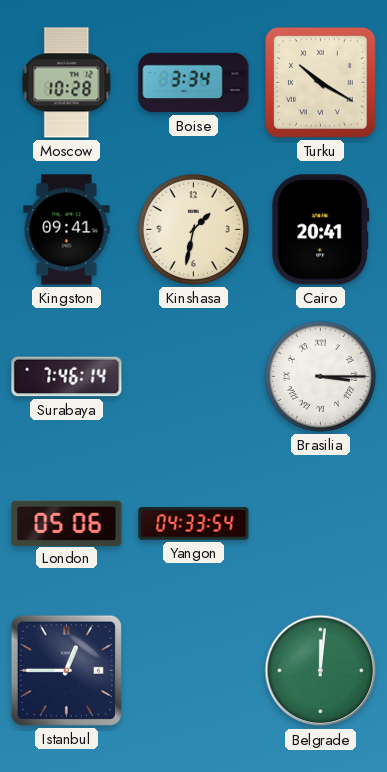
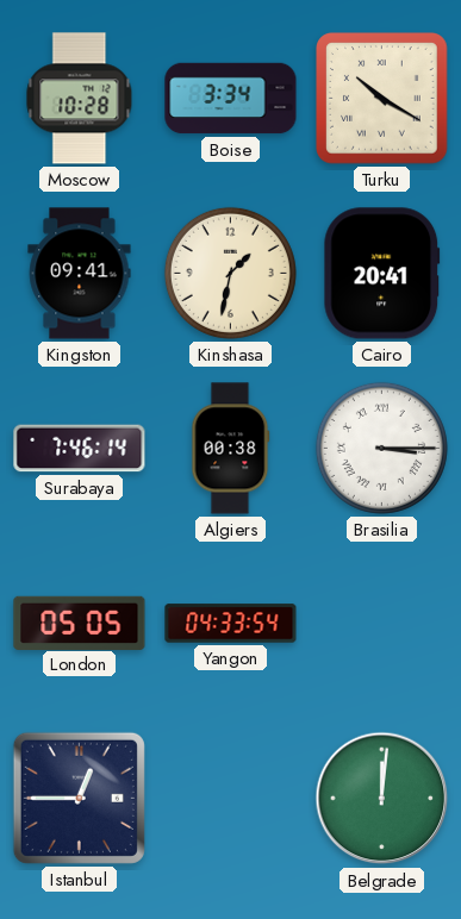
Algiers: none -> 00:38 (231, 449)
London: 05:06 -> 05:05 (80, 623)
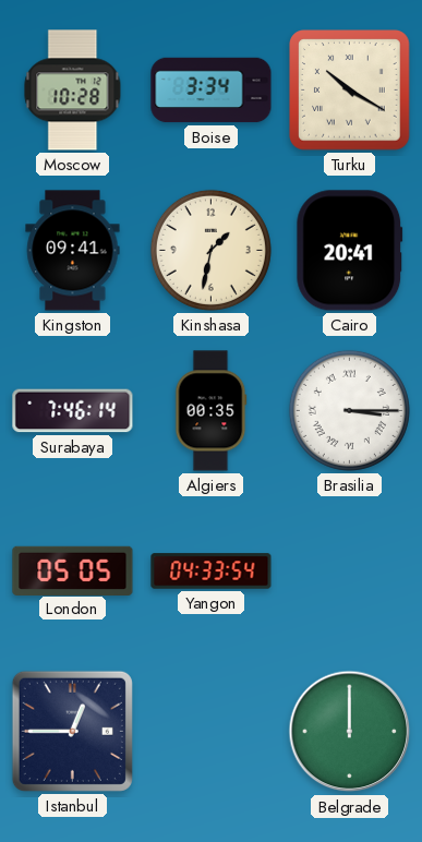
Algiers: 00:38 -> 00:35 (212, 411)
Belgrade: 12:01 -> 12:00 (350, 732)
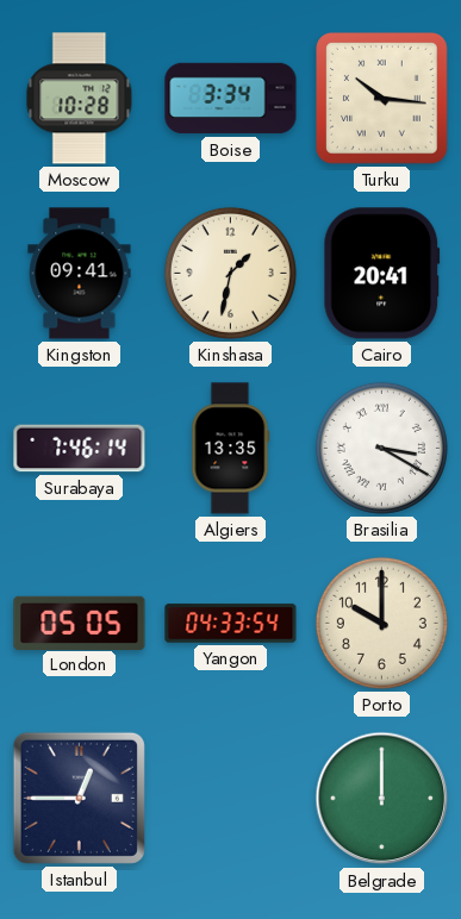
Turku: 10:20 -> 10:16 (382, 99)
Algiers: 00:35 -> 13:35 (231, 449)
Brasilia: 3:15 -> 3:20 (381, 448)
Porto: none -> 10:00 (381, 623)
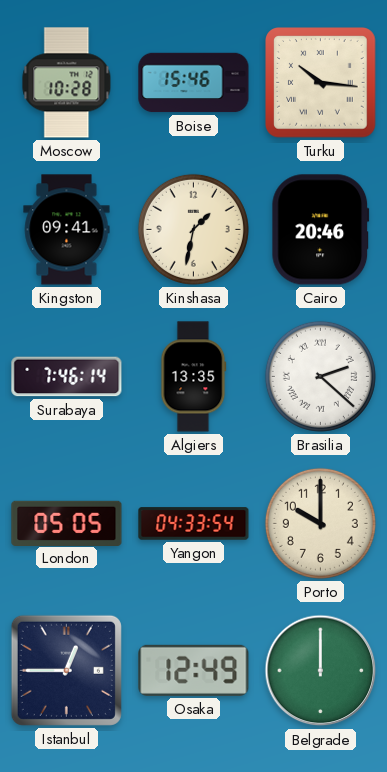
Boise: 3:34 -> 15:46 (194, 83)
Cairo: 20:41 -> 20:46 (321, 230)
Brasilia: 3:20 -> 2:22 (320, 376)
Osaka: none -> 12:49 (194, 670)
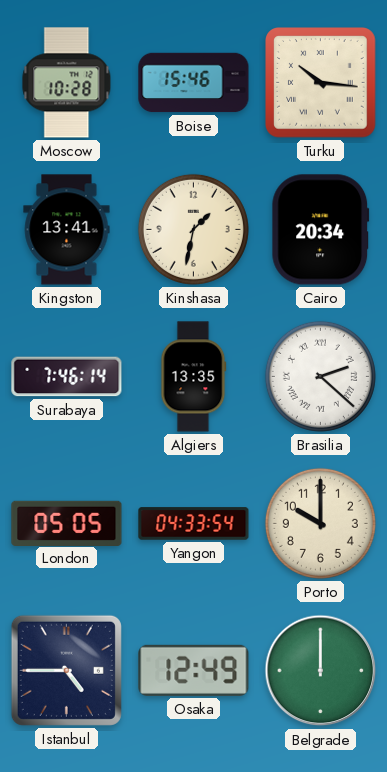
Kingston: 09:41 -> 13:41 (67, 230)
Cairo: 20:46 -> 20:34 (321, 230)
Istanbul: 12:45 -> 4:45 (66, 670)
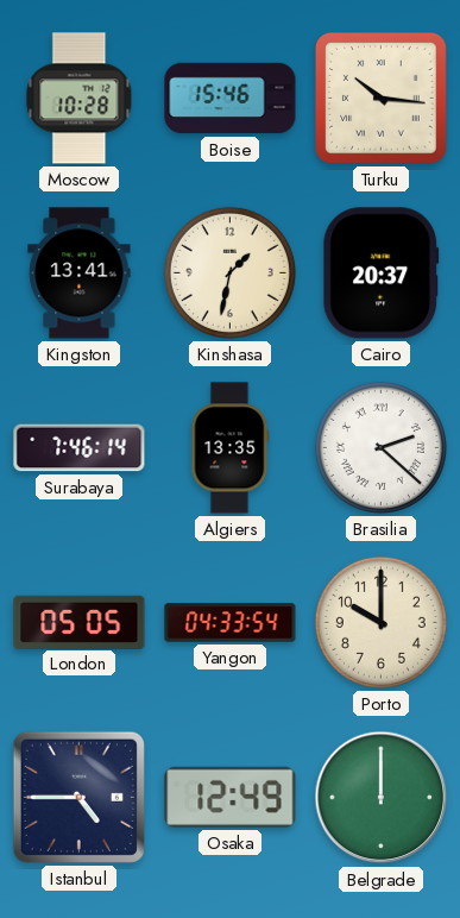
Cairo: 20:34 -> 20:37 (382, 273)
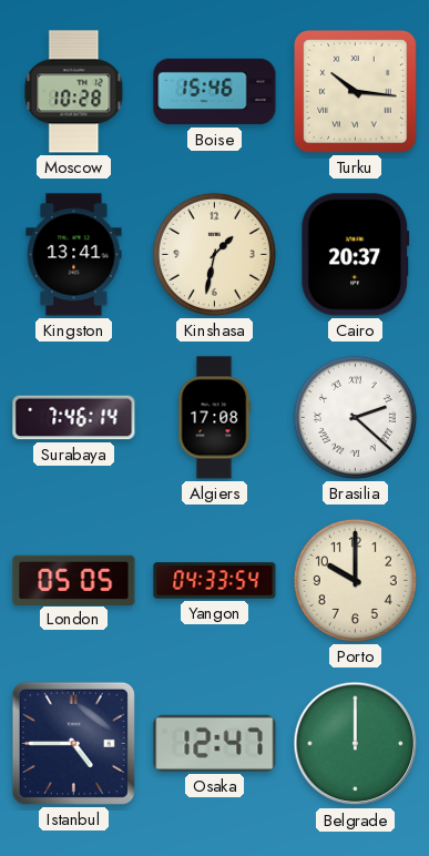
Algiers: 13:35 -> 17:08 (215, 418)
Osaka: 12:49 -> 12:47 (215, 743)
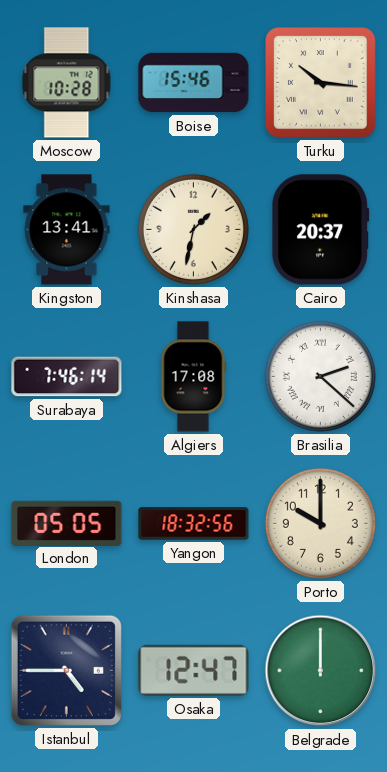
Yangon: 04:33 -> 18:32 (194, 524)
